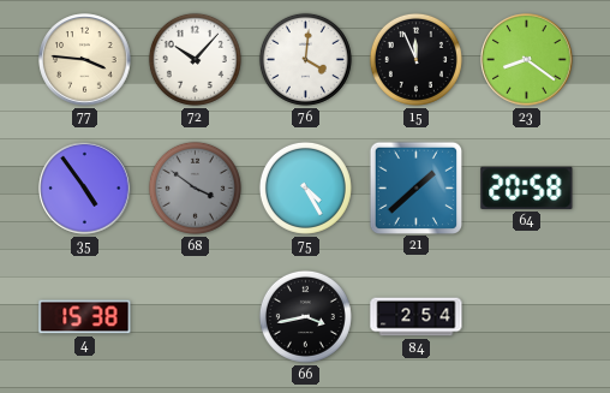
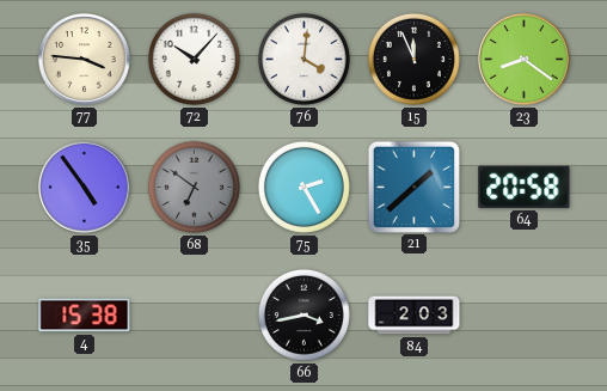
68: 3:51 -> 6:51 (194, 187)
75: 4:25 -> 2:25 (303, 187)
84: 2:54 -> 2:03 (415, 316)
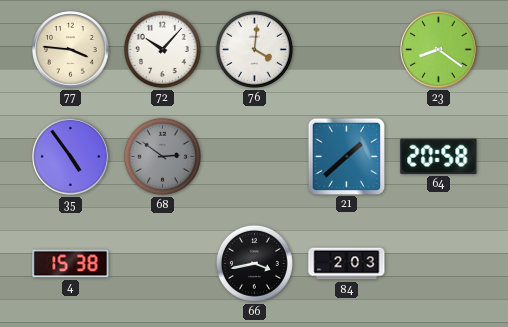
15: 11:56 -> none (413, 59)
68: 6:51 -> 2:51 (162, 156)
75: 2:25 -> none (303, 187)
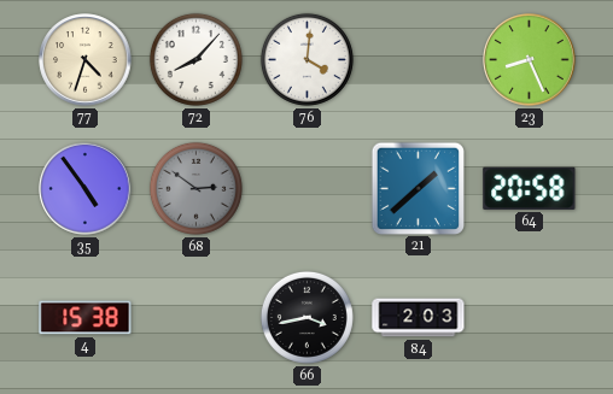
77: 3:46 -> 4:33 (86, 60)
72: 10:07 -> 8:07 (195, 59)
23: 8:21 -> 8:26 (530, 60)
